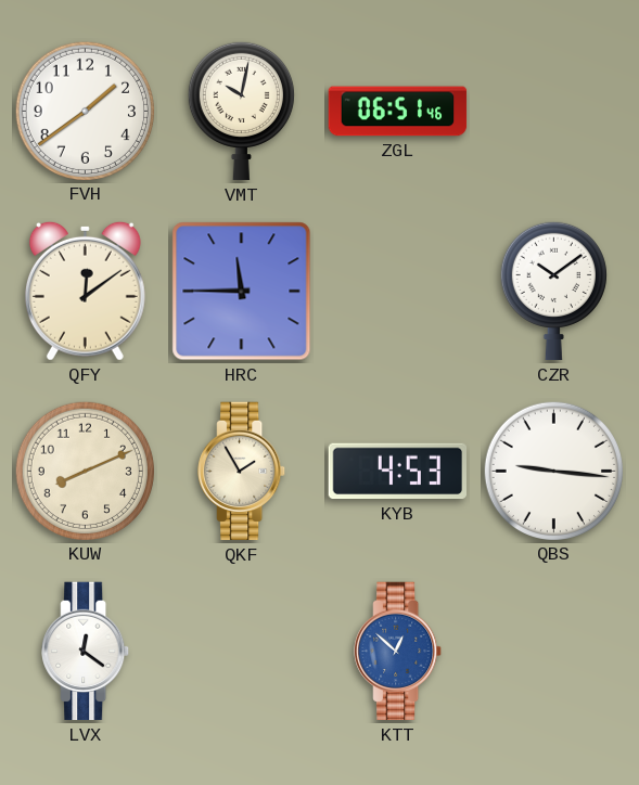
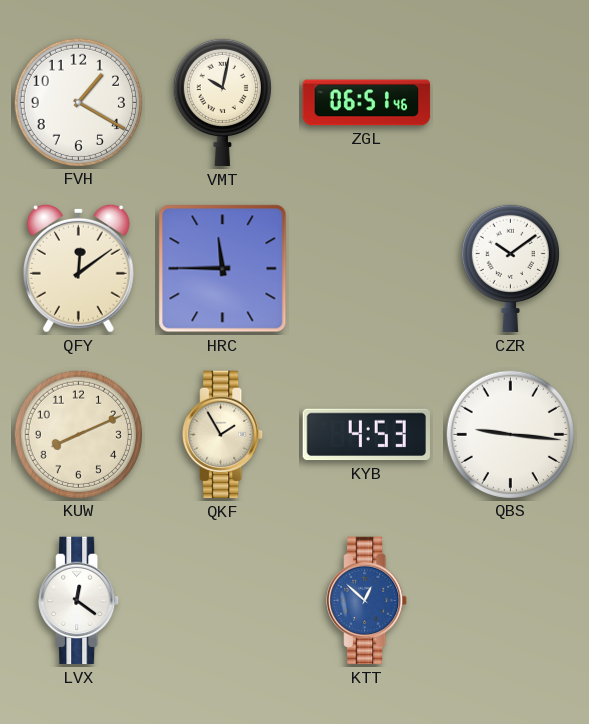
FVH: 1:39 -> 1:20 (78, 102)
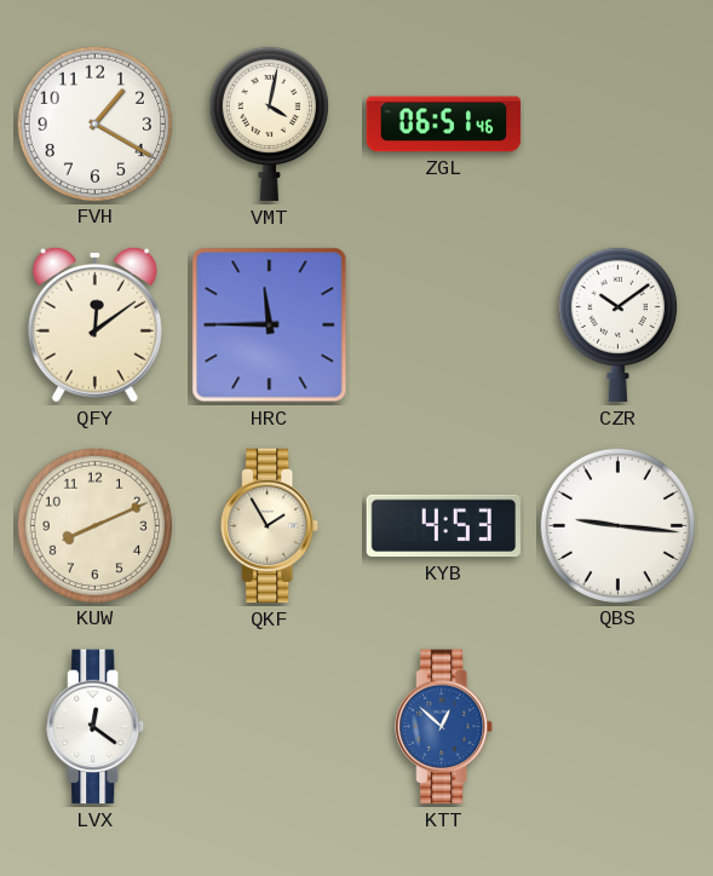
VMT: 10:02 -> 4:02 (269, 123)
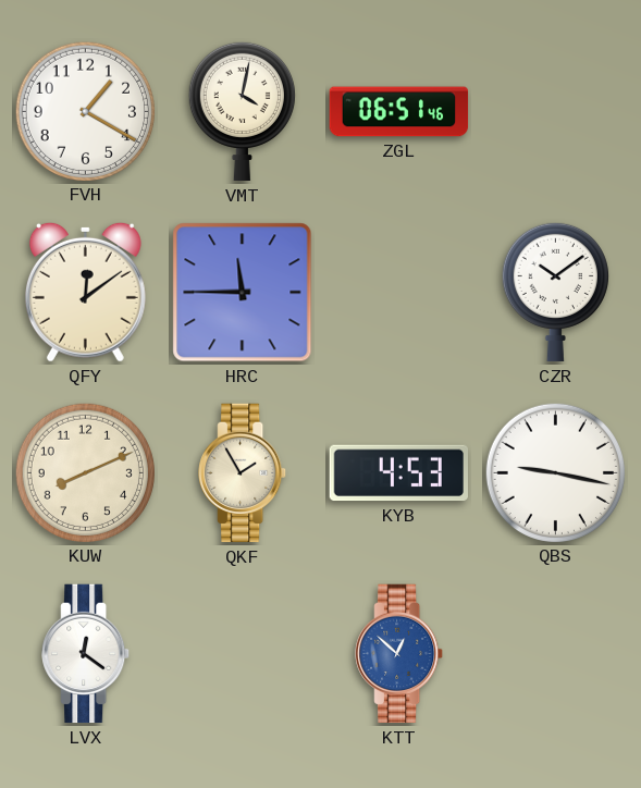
QBS: 9:16 -> 9:17 (555, 472)
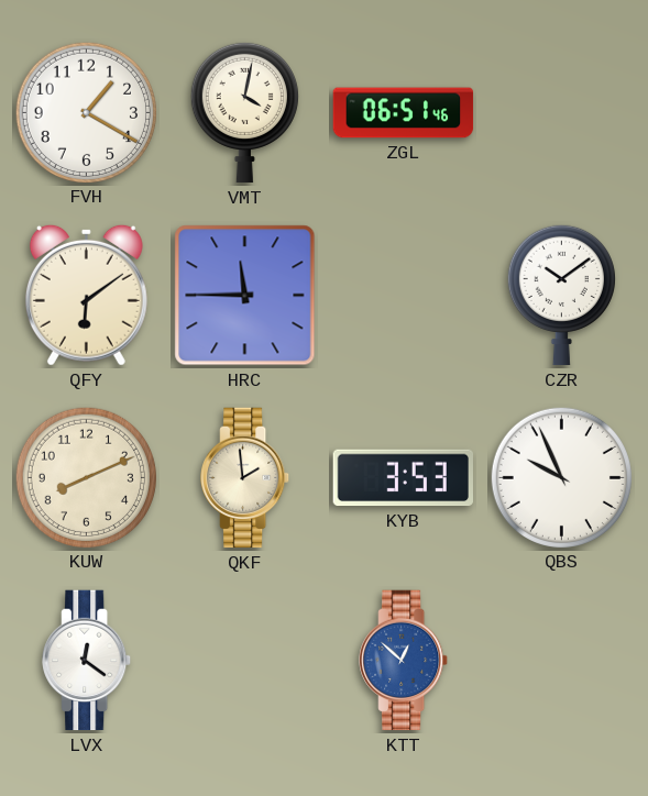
QFY: 12:09 -> 6:09 (86, 295)
QKF: 1:55 -> 1:59 (245, 478)
KYB: 4:53 -> 3:53 (403, 478)
QBS: 9:17 -> 9:56 (561, 477)
